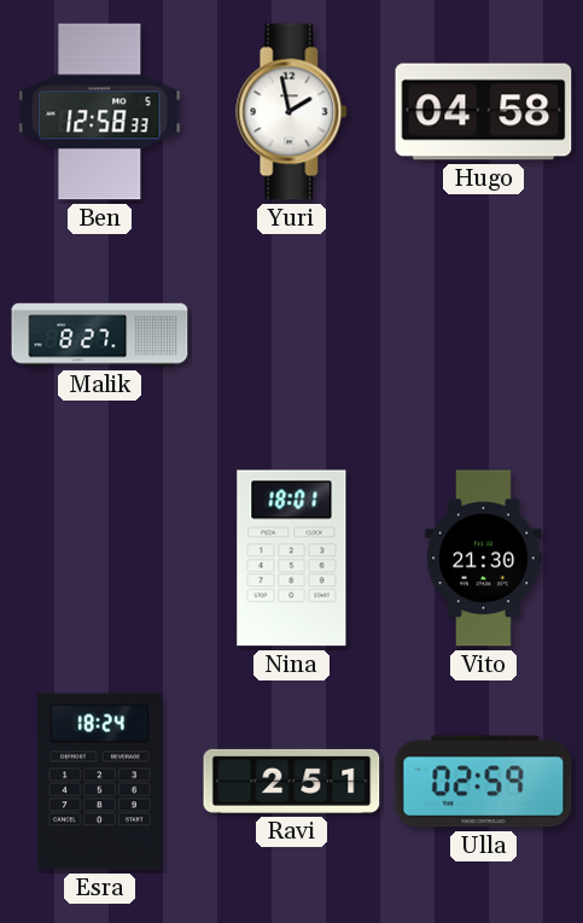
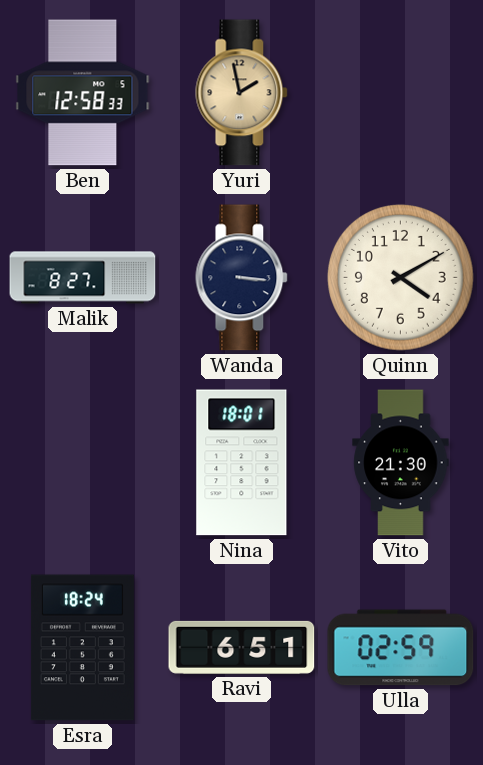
Yuri dial: white -> champagne (242, 93)
Hugo: 04:58 -> none (484, 112)
Wanda: none -> 3:16 (242, 278)
Quinn: none -> 4:10 (400, 277)
Ravi: 2:51 -> 6:51 (242, 647)
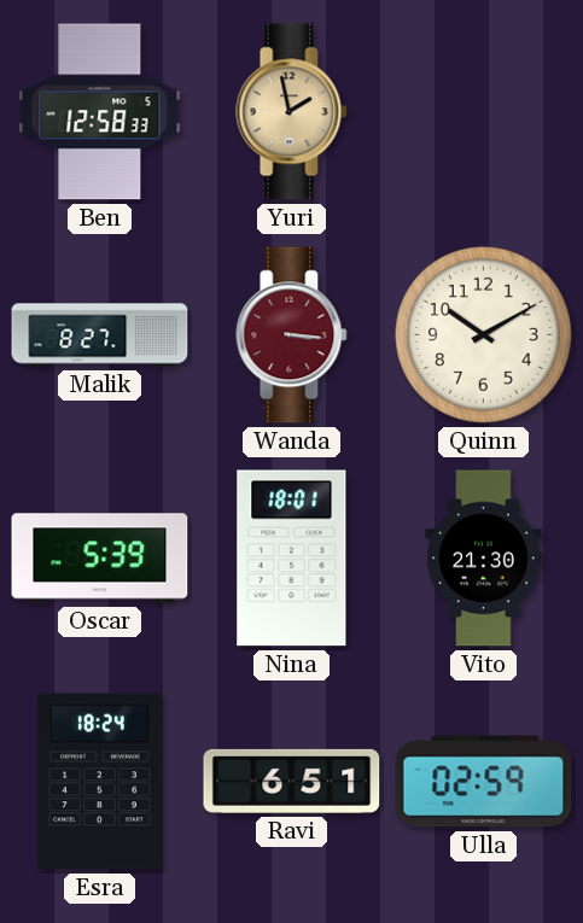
Wanda dial: navy -> burgundy (292, 335)
Quinn: 4:10 -> 10:10 (483, 334)
Oscar: none -> 5:39 (100, 559)
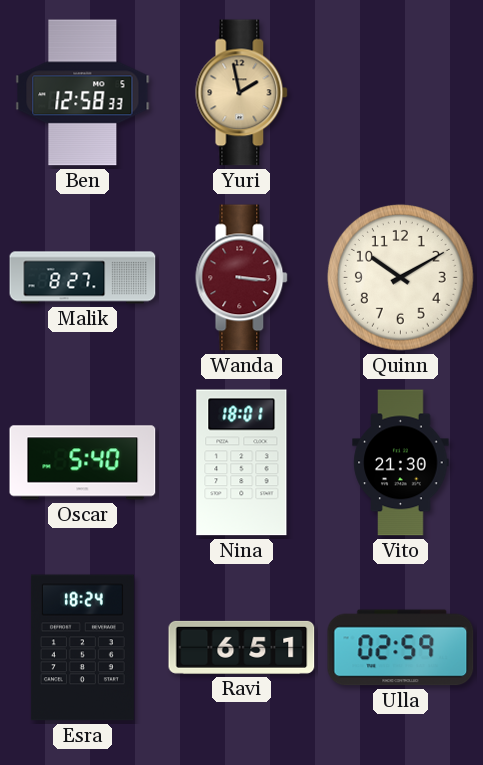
Oscar: 5:39 -> 5:40 (83, 463)
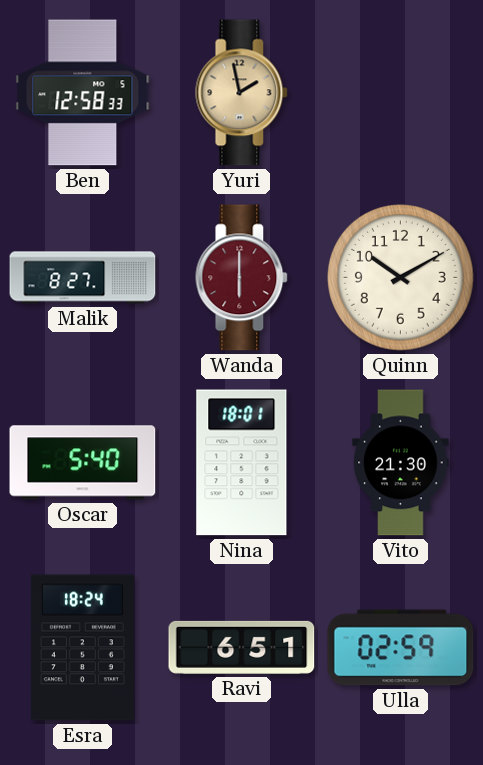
Wanda: 3:16 -> 6:00 (242, 278)
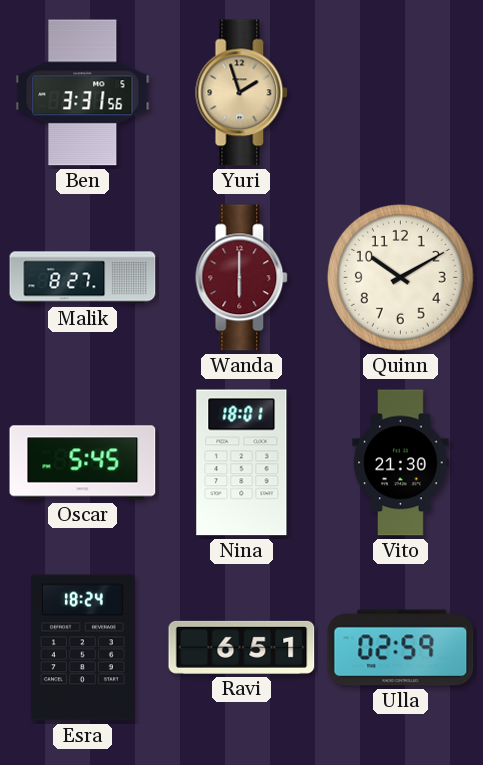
Ben: 12:58 -> 3:31 (83, 93)
Yuri: 1:58 -> 1:57 (242, 93)
Oscar: 5:40 -> 5:45 (83, 463)
